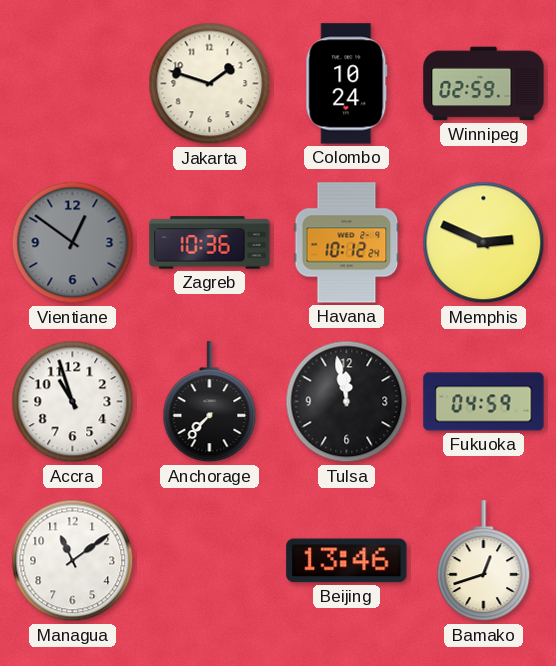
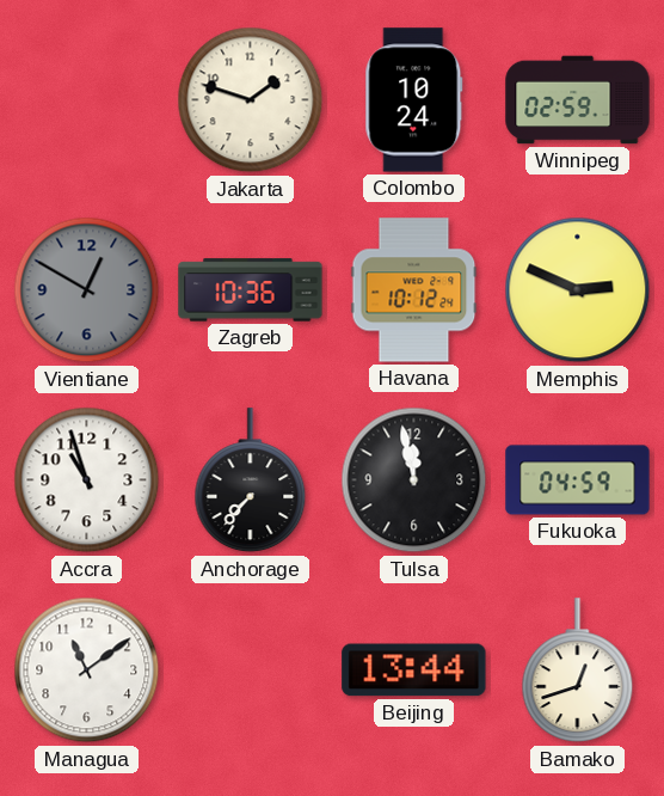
Vientiane: 12:51 -> 12:50 (87, 290)
Beijing: 13:46 -> 13:44 (414, 671)
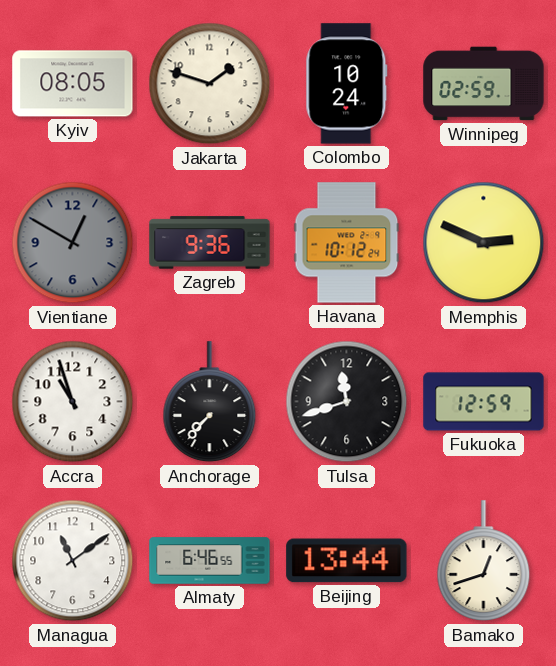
Kyiv: none -> 08:05 (73, 84)
Zagreb: 10:36 -> 9:36 (210, 243)
Tulsa: 11:58 -> 11:42 (347, 402)
Fukuoka: 04:59 -> 12:59 (484, 402)
Almaty: none -> 6:46 (210, 561)
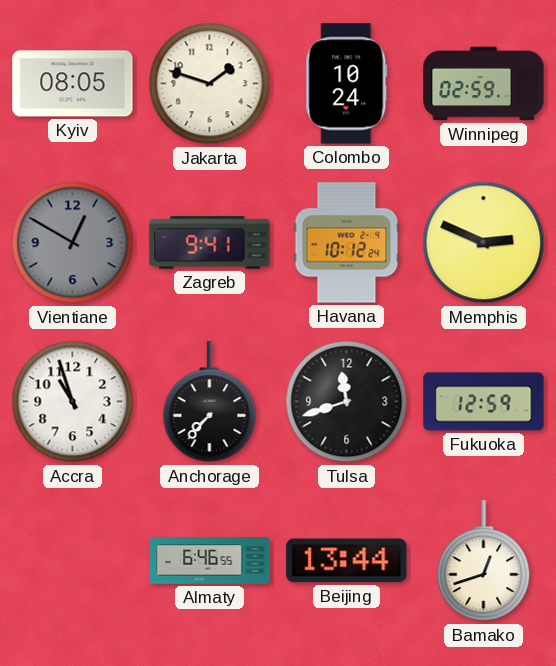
Zagreb: 9:36 -> 9:41 (210, 243)
Managua: 11:09 -> none (73, 561)
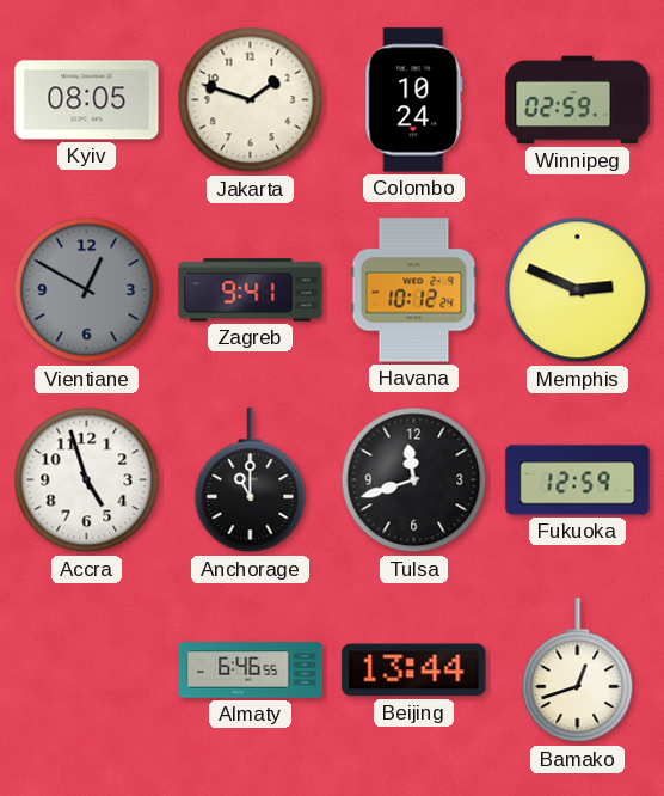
Accra: 10:57 -> 4:57 (87, 480)
Anchorage: 7:37 -> 11:00 (251, 480)
